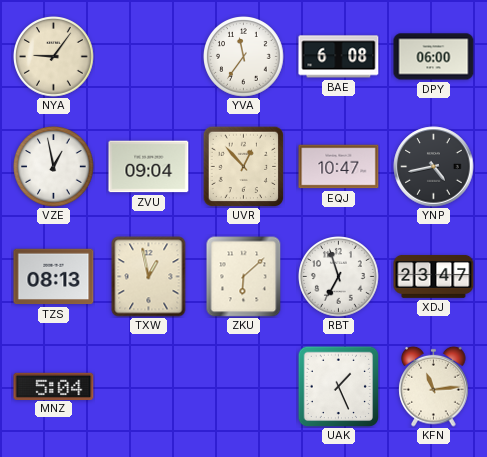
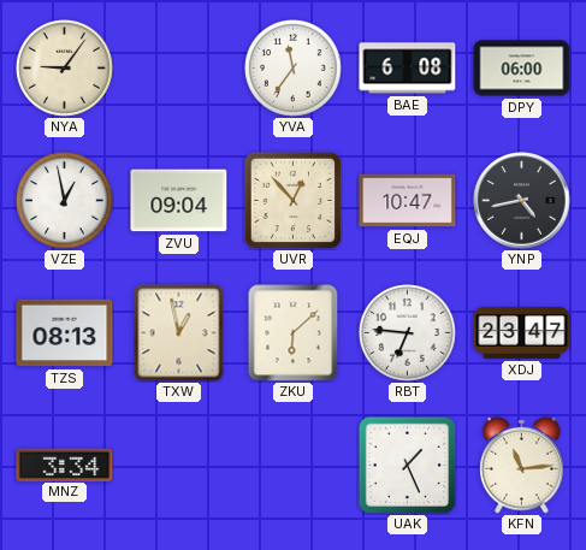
RBT: 6:57 -> 6:46 (408, 333)
MNZ: 5:04 -> 3:34 (65, 465)
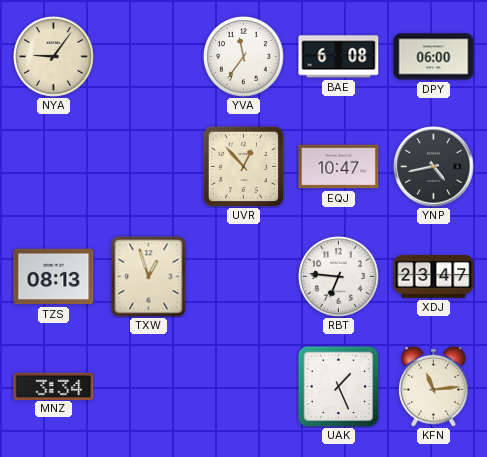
VZE: 12:58 -> none (65, 201)
ZVU: 09:04 -> none (179, 201)
TXW: 12:58 -> 12:57 (149, 277)
ZKU: 6:08 -> none (294, 332)
